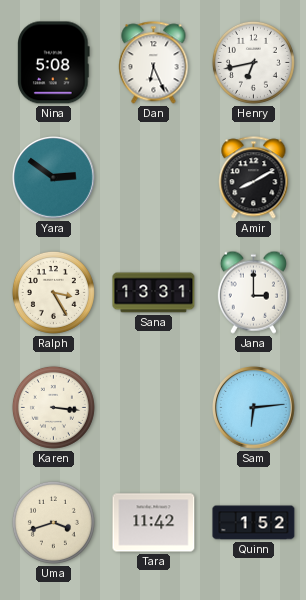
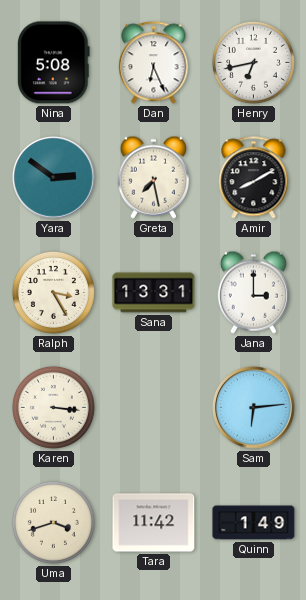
Greta: none -> 7:28 (153, 177)
Quinn: 1:52 -> 1:49 (254, 523)
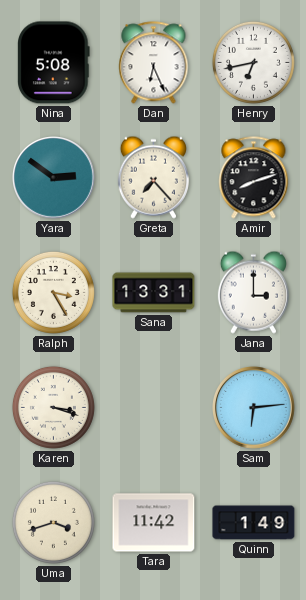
Greta: 7:28 -> 7:23 (153, 177)
Amir: 8:10 -> 8:12 (254, 178)
Karen: 3:16 -> 3:18 (53, 407)
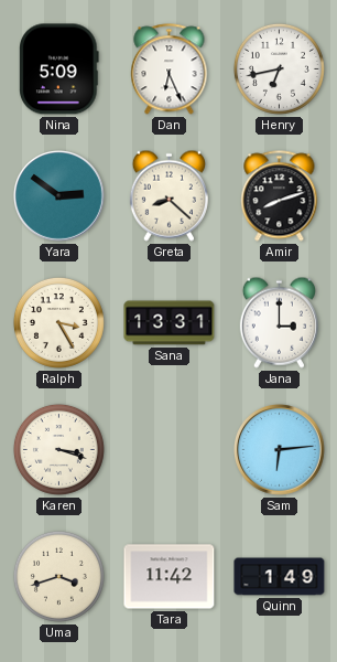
Nina: 5:08 -> 5:09 (59, 70)
Greta: 7:23 -> 8:22 (168, 195)
